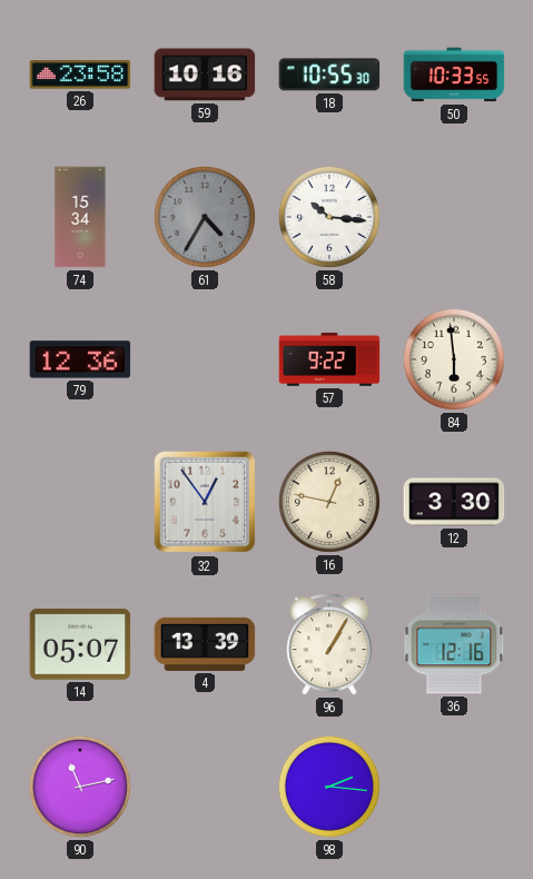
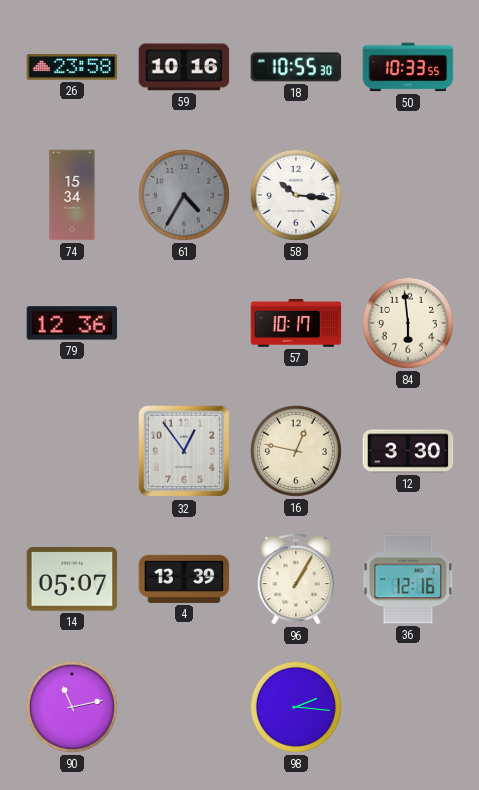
57: 9:22 -> 10:17 (296, 323)
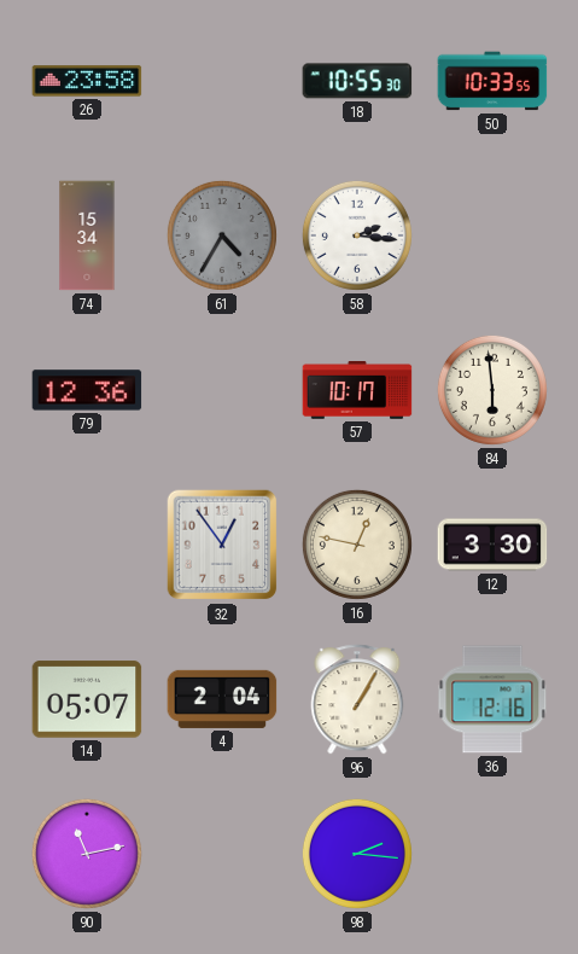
59: 10:16 -> none (184, 67)
58: 10:16 -> 2:16 (357, 235)
4: 13:39 -> 2:04 (222, 699)
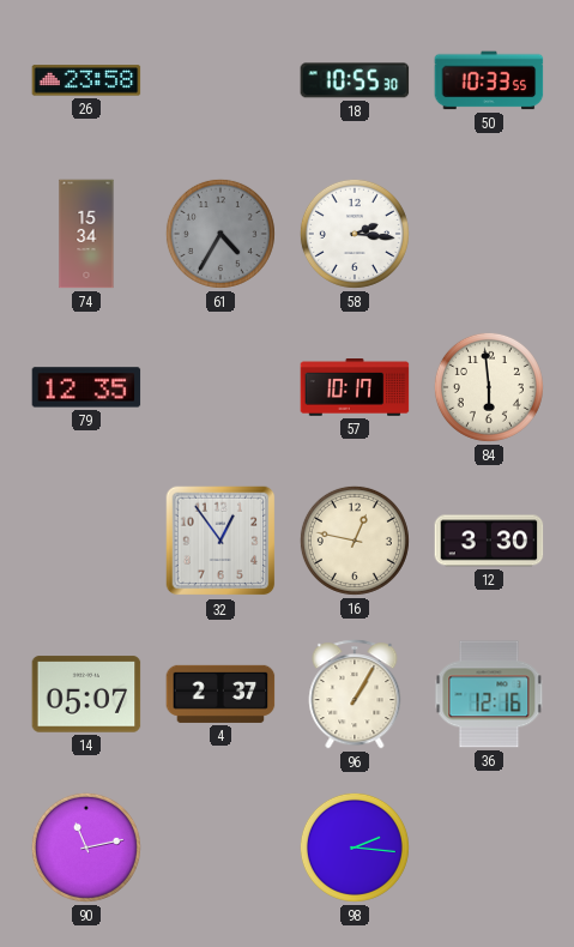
79: 12:36 -> 12:35 (86, 387)
4: 2:04 -> 2:37 (220, 694)
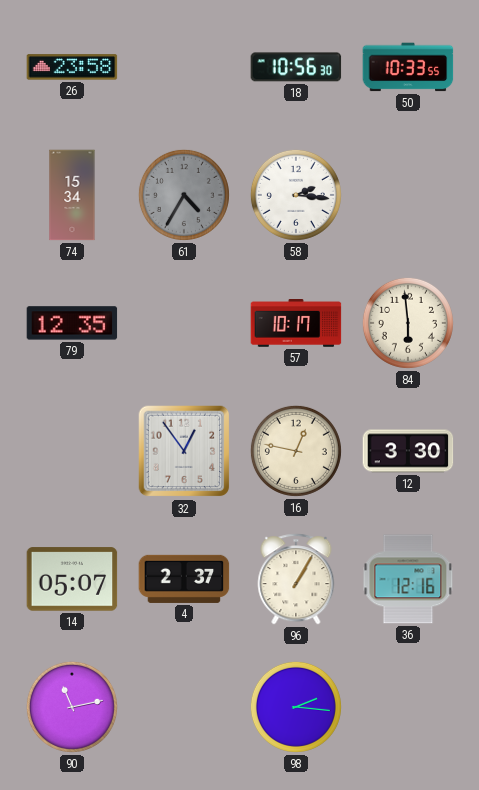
18: 10:55 -> 10:56 (296, 67)
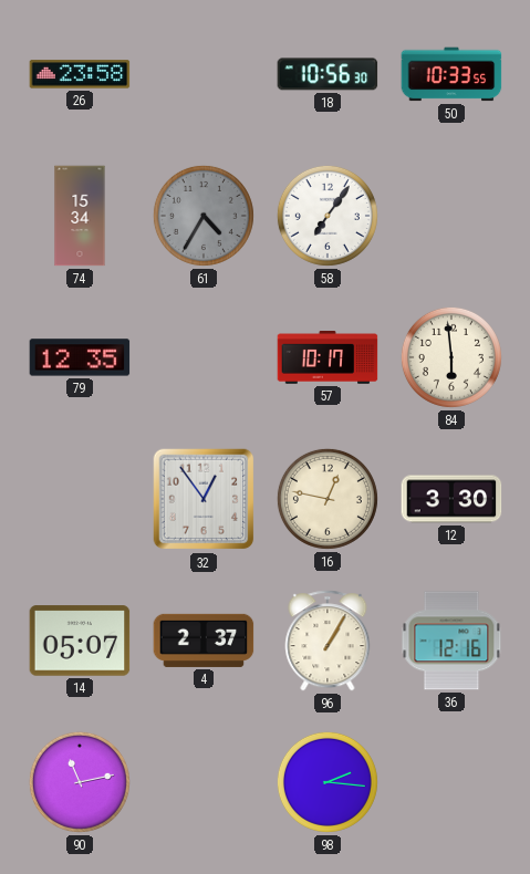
58: 2:16 -> 7:06 (328, 216)
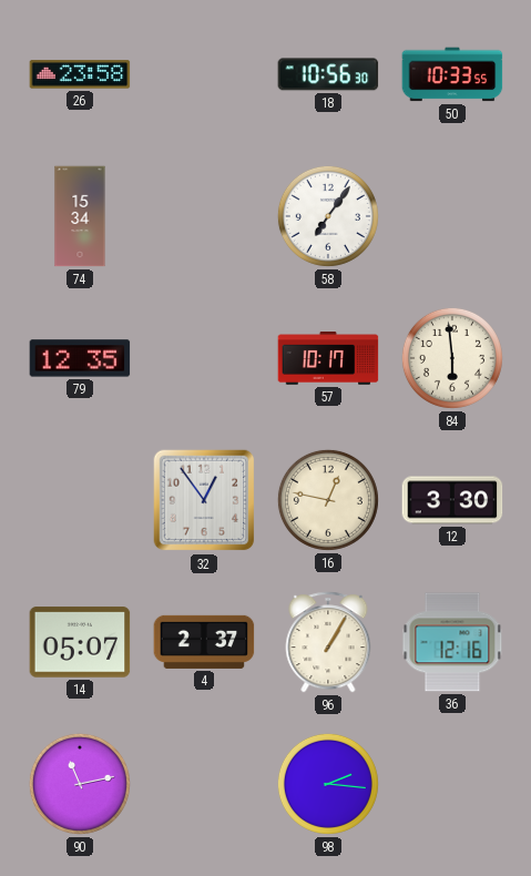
61: 4:35 -> none (204, 216)
